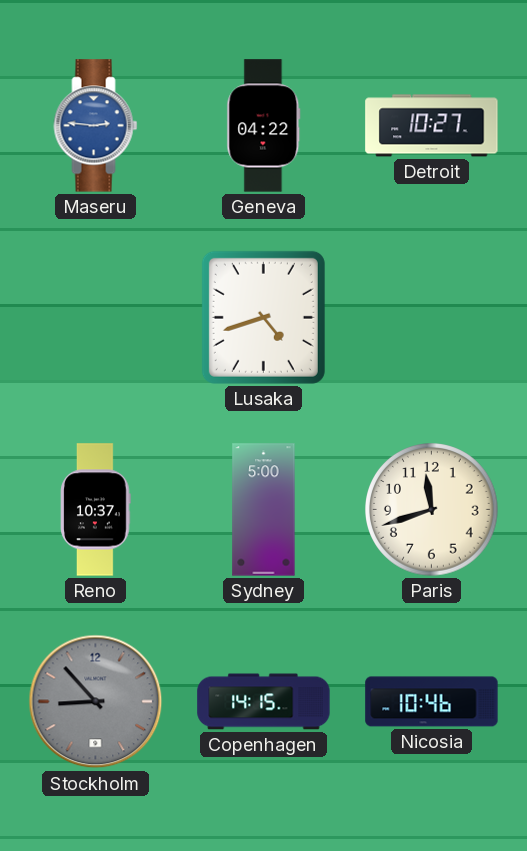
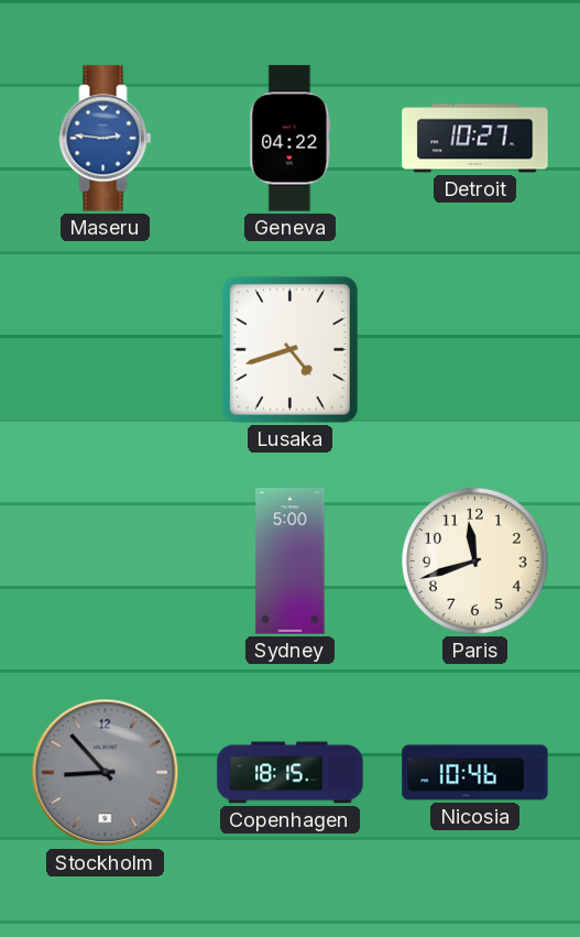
Reno: 10:37 -> none (96, 510)
Copenhagen: 14:15 -> 18:15 (291, 773)
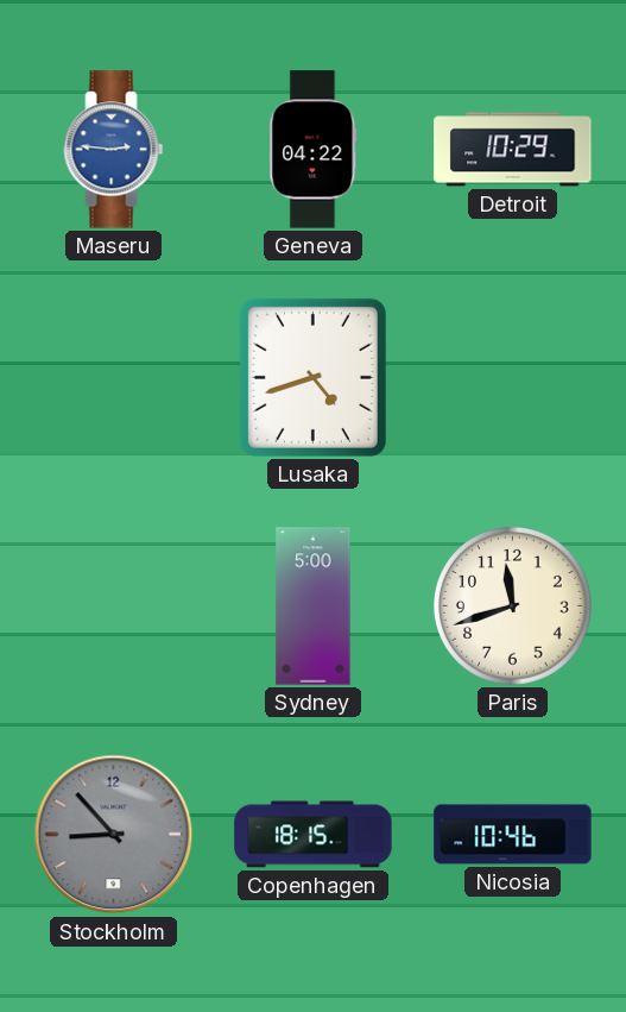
Detroit: 10:27 -> 10:29 (513, 150)
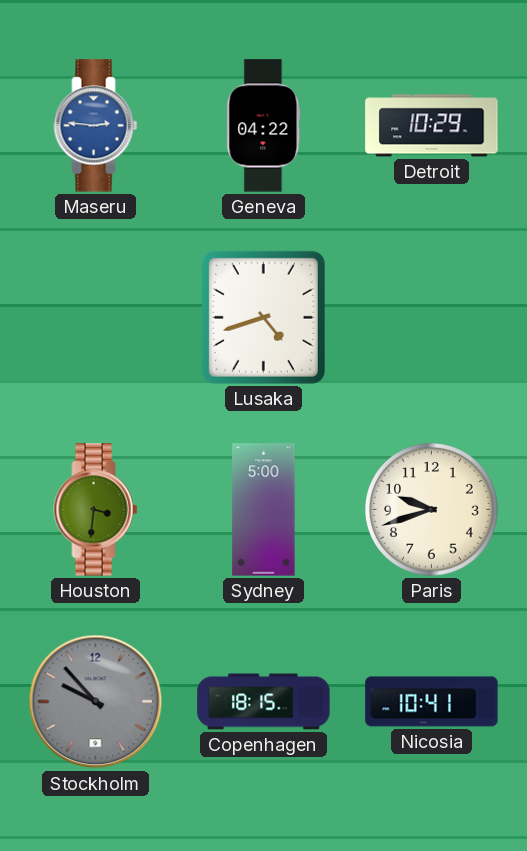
Houston: none -> 3:31 (96, 510)
Paris: 11:42 -> 9:42 (432, 510)
Stockholm: 8:53 -> 9:53 (96, 702)
Nicosia: 10:46 -> 10:41 (432, 702)
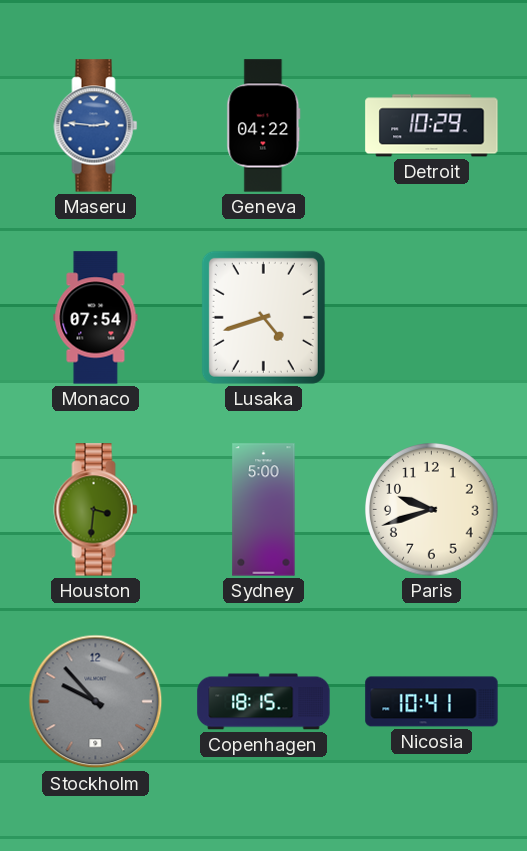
Monaco: none -> 07:54 (96, 318)
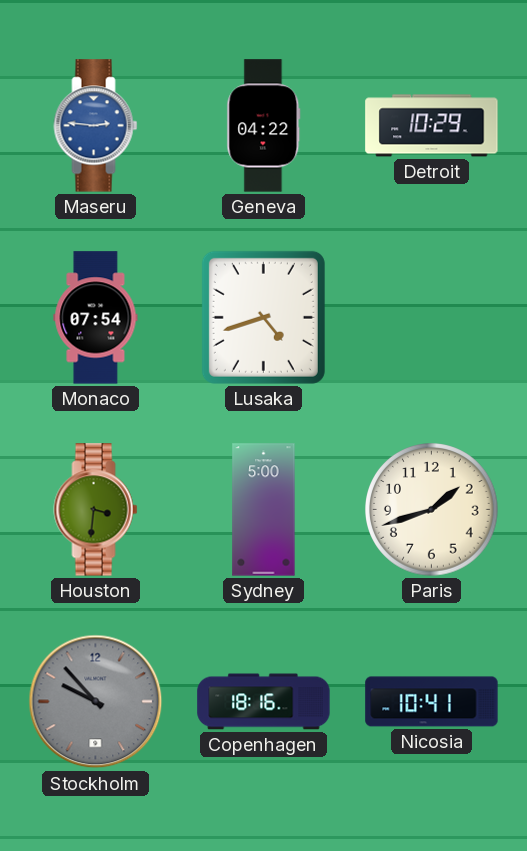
Paris: 9:42 -> 1:42 (432, 510)
Copenhagen: 18:15 -> 18:16 (264, 702)
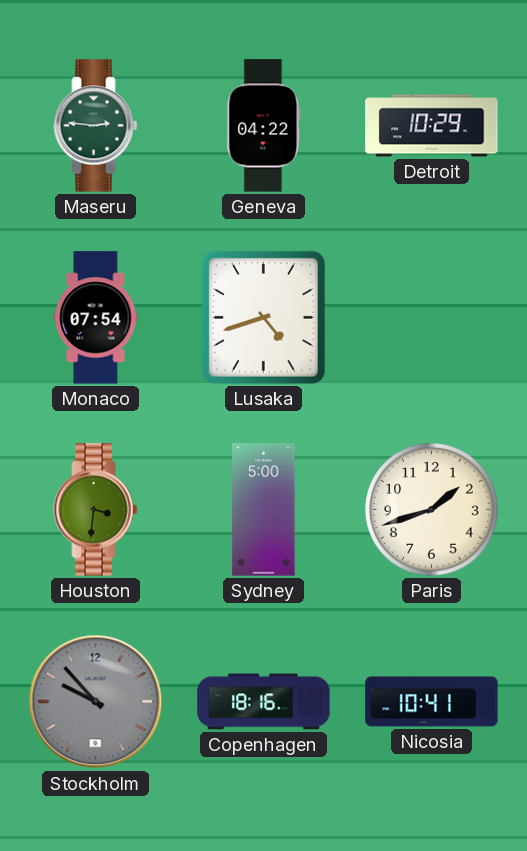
Maseru dial: blue -> green (96, 126)
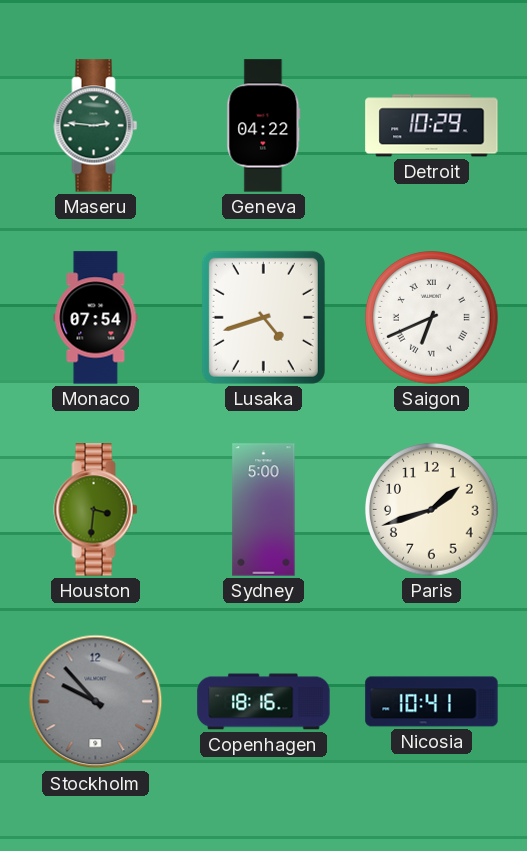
Saigon: none -> 6:41 (432, 318)
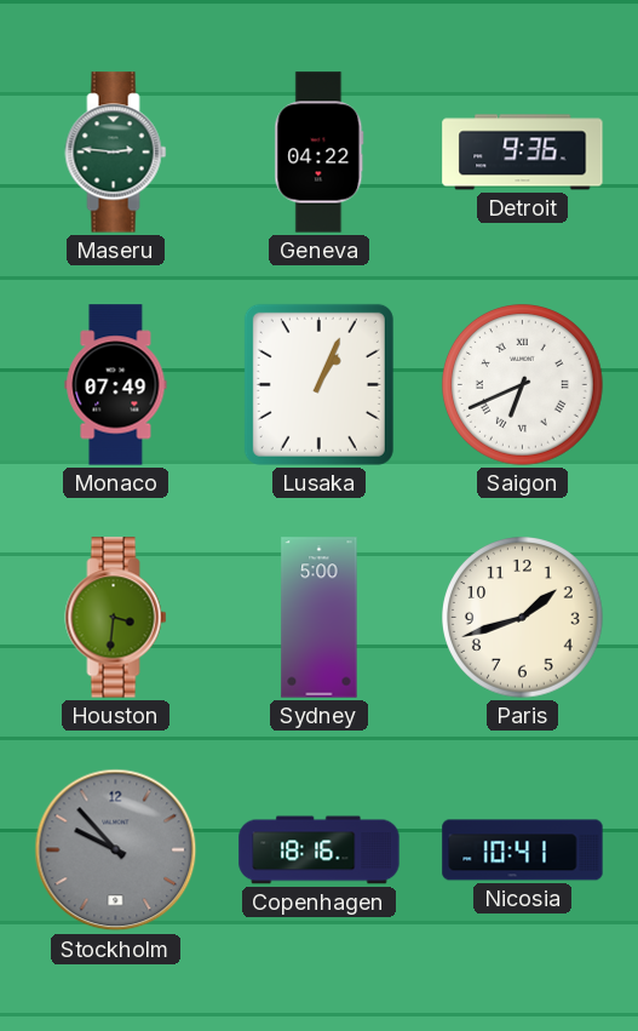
Detroit: 10:29 -> 9:36 (523, 153)
Monaco: 07:54 -> 07:49 (116, 385)
Lusaka: 4:42 -> 1:04 (318, 384)
